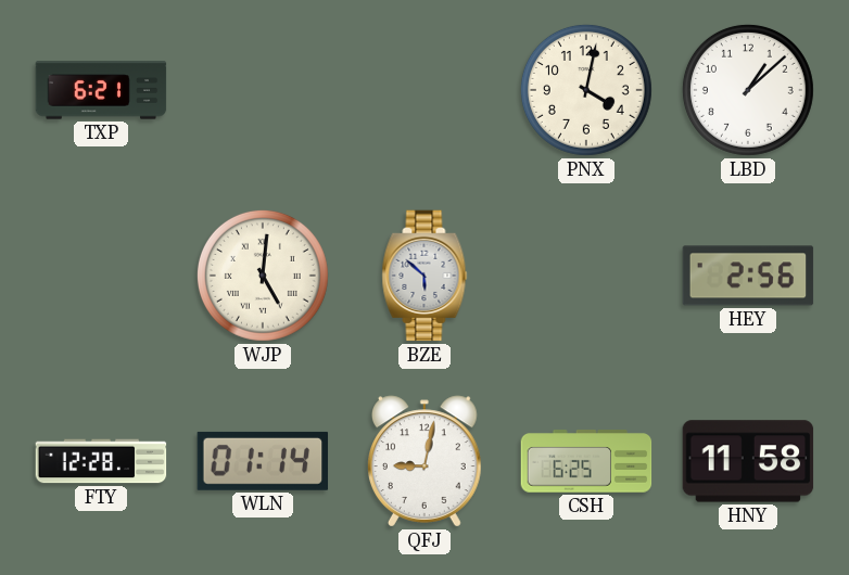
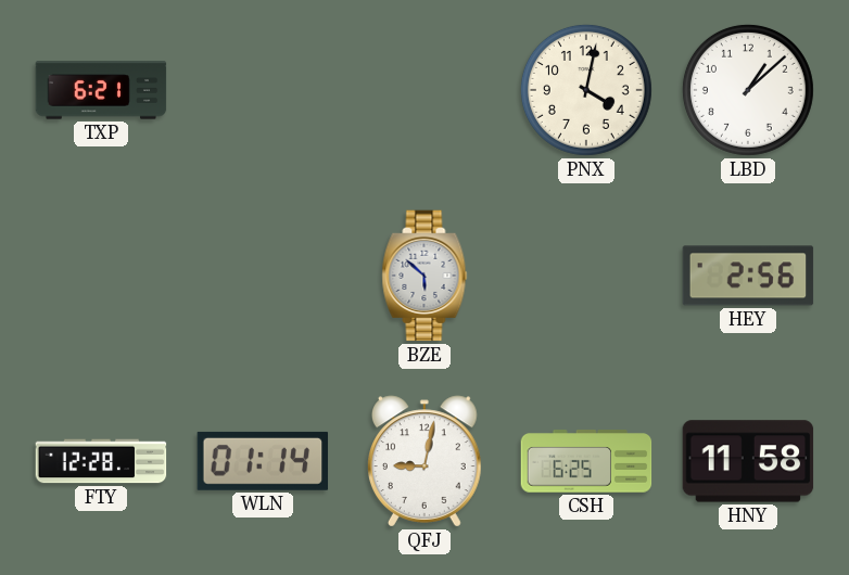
WJP: 5:01 -> none (263, 276)
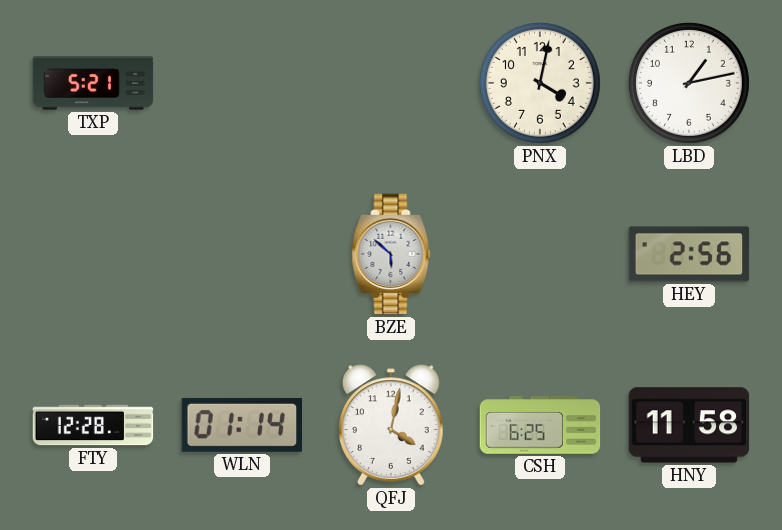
TXP: 6:21 -> 5:21 (93, 83)
LBD: 1:08 -> 1:13 (689, 83)
QFJ: 9:02 -> 4:02 (391, 425)
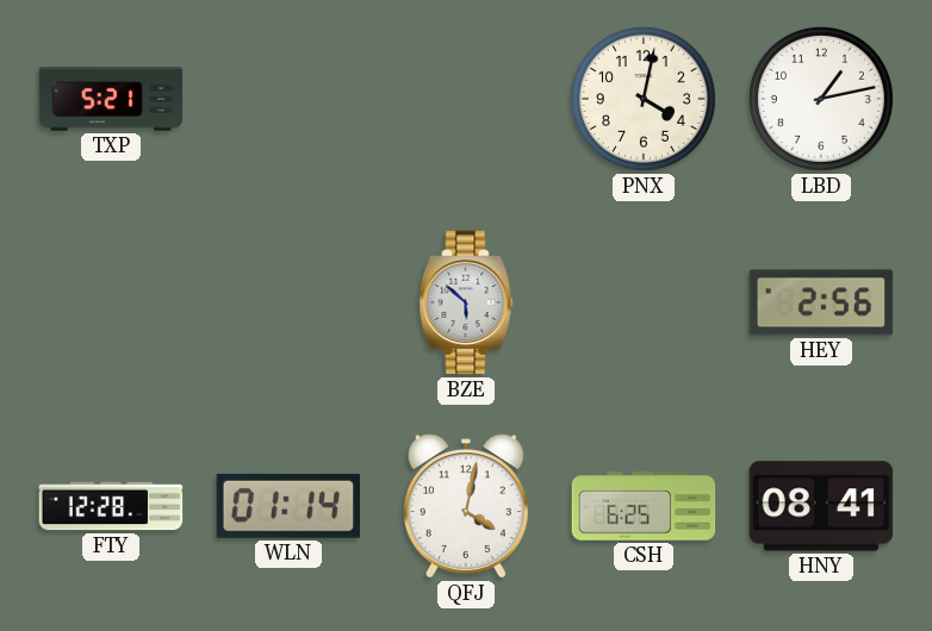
HNY: 11:58 -> 08:41 (821, 506)
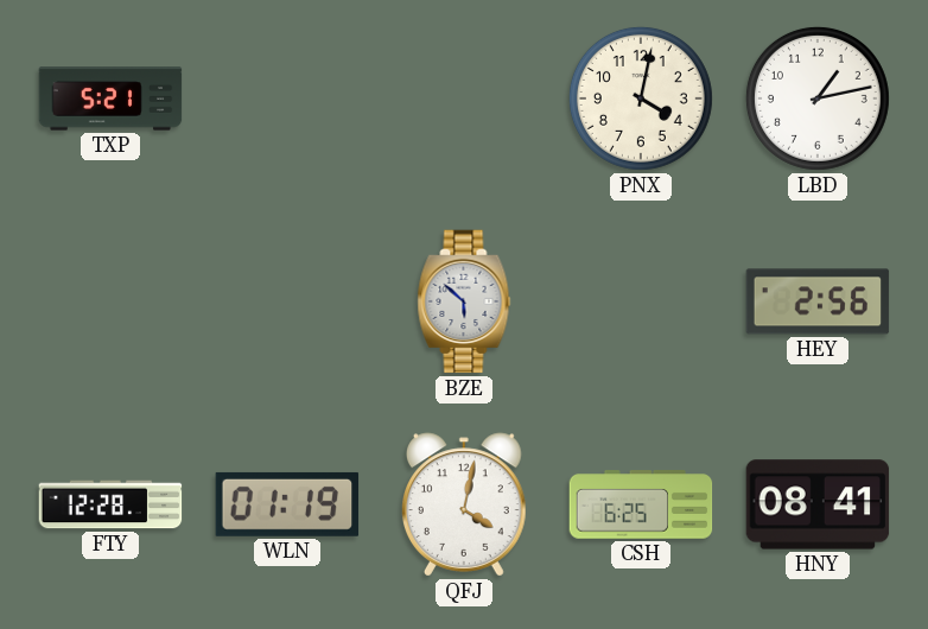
WLN: 01:14 -> 01:19 (287, 504)
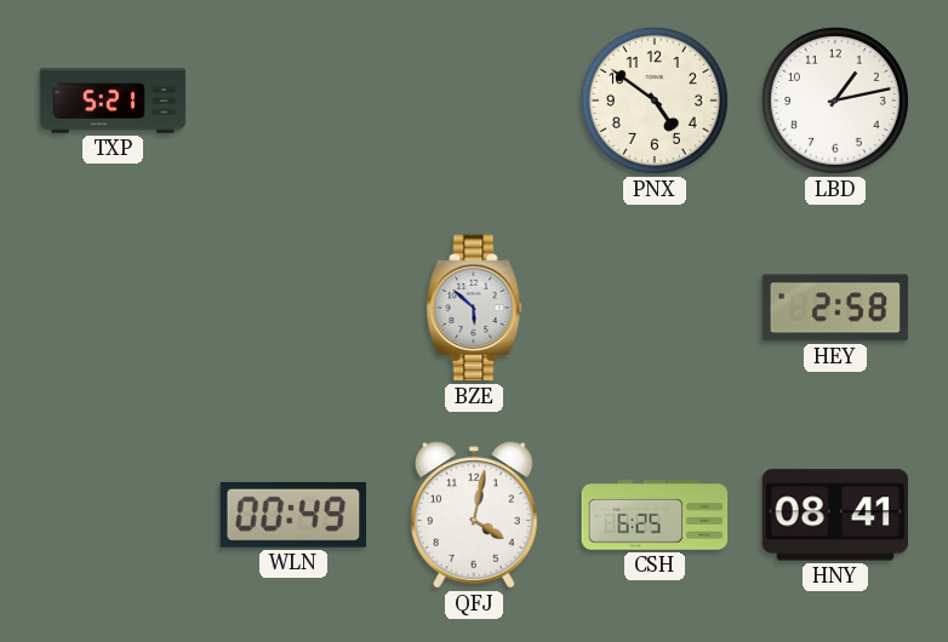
PNX: 4:02 -> 4:51 (655, 101)
HEY: 2:56 -> 2:58 (835, 308)
FTY: 12:28 -> none (110, 504)
WLN: 01:19 -> 00:49 (293, 515)
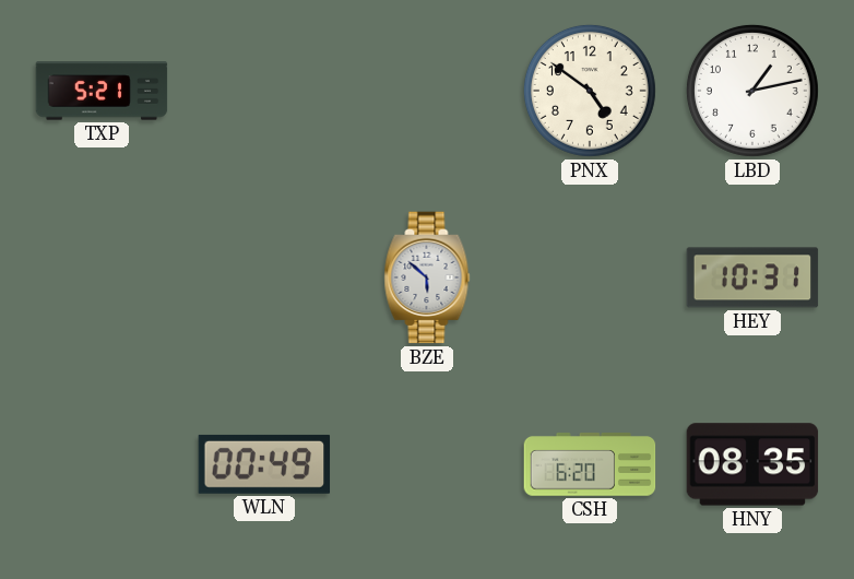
HEY: 2:58 -> 10:31 (752, 277)
QFJ: 4:02 -> none (474, 515)
CSH: 6:25 -> 6:20 (590, 464)
HNY: 08:41 -> 08:35 (752, 464)
